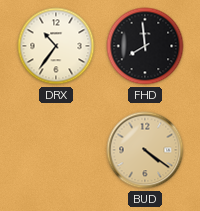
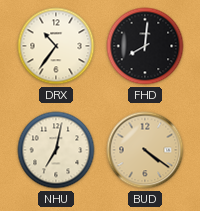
FHD: 7:59 -> 8:01 (145, 46)
NHU: none -> 7:02 (56, 150)
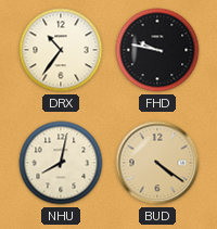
FHD: 8:01 -> 9:47 (157, 50)
NHU: 7:02 -> 8:02 (61, 163)
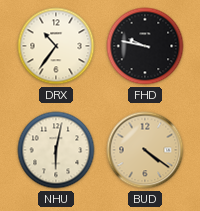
NHU: 8:02 -> 6:02 (56, 150)
